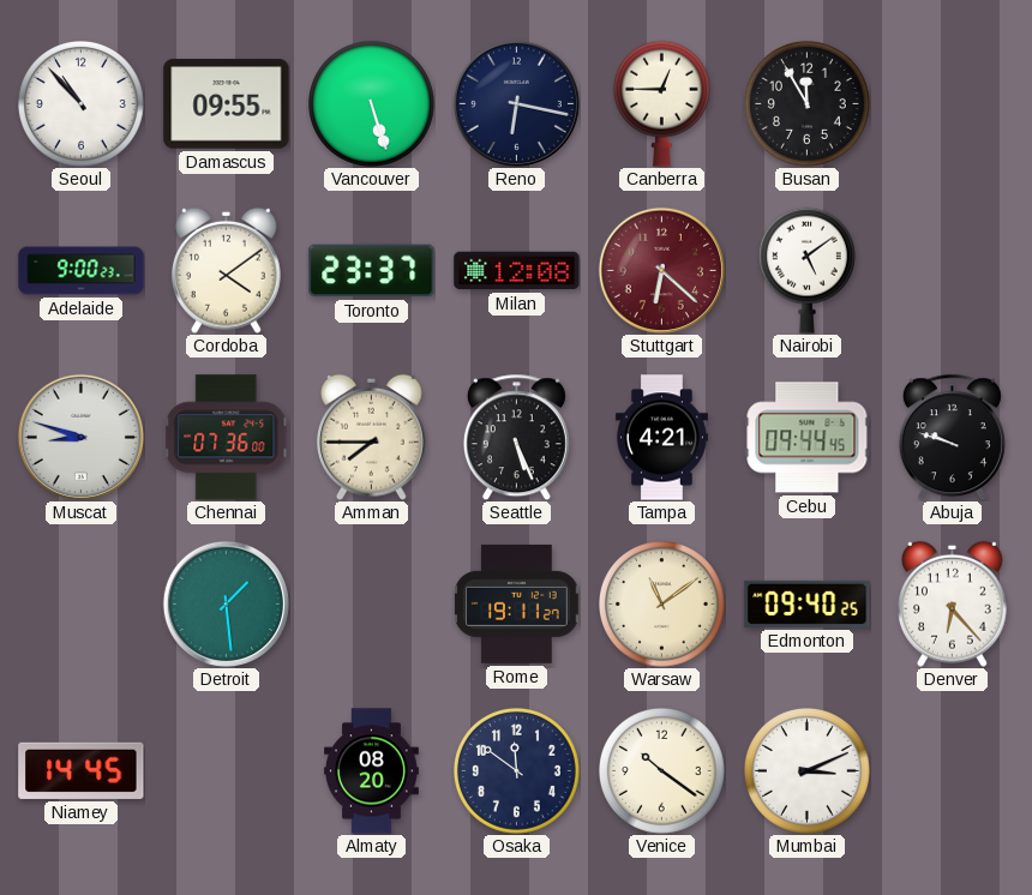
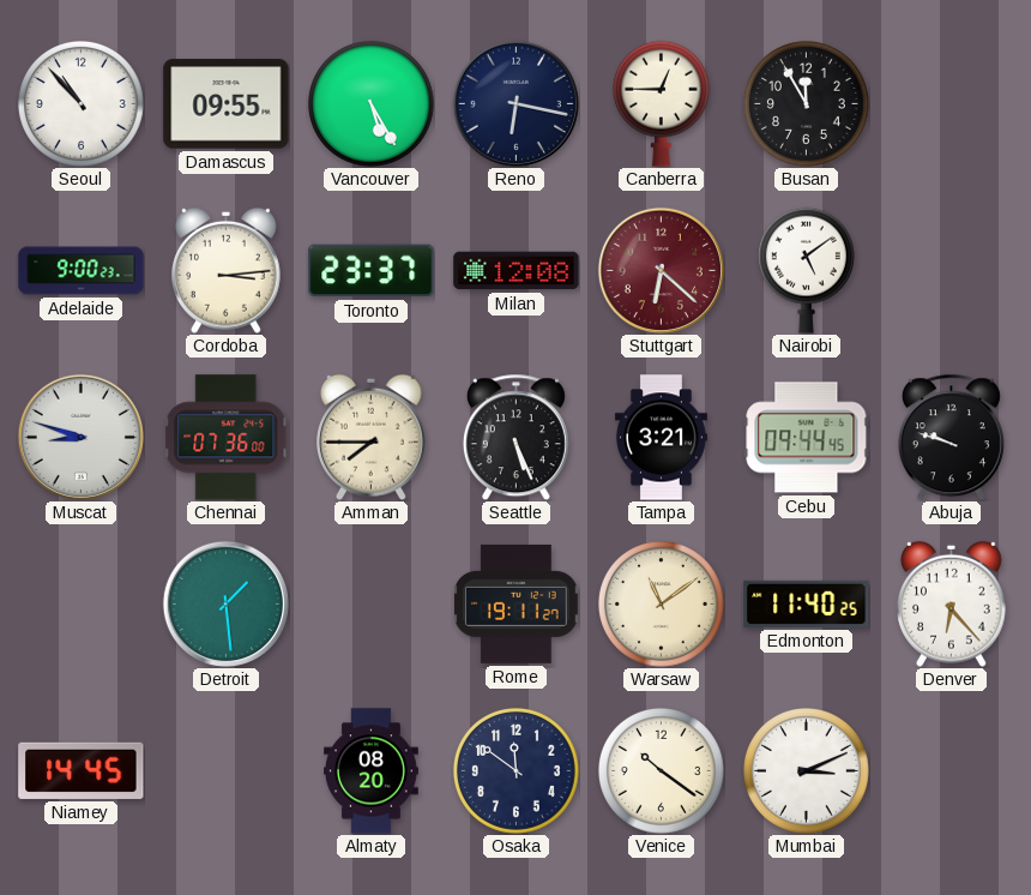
Vancouver: 5:27 -> 5:25 (370, 103)
Cordoba: 4:09 -> 3:14 (227, 270)
Tampa: 4:21 -> 3:21 (661, 438)
Edmonton: 09:40 -> 11:40 (807, 603)
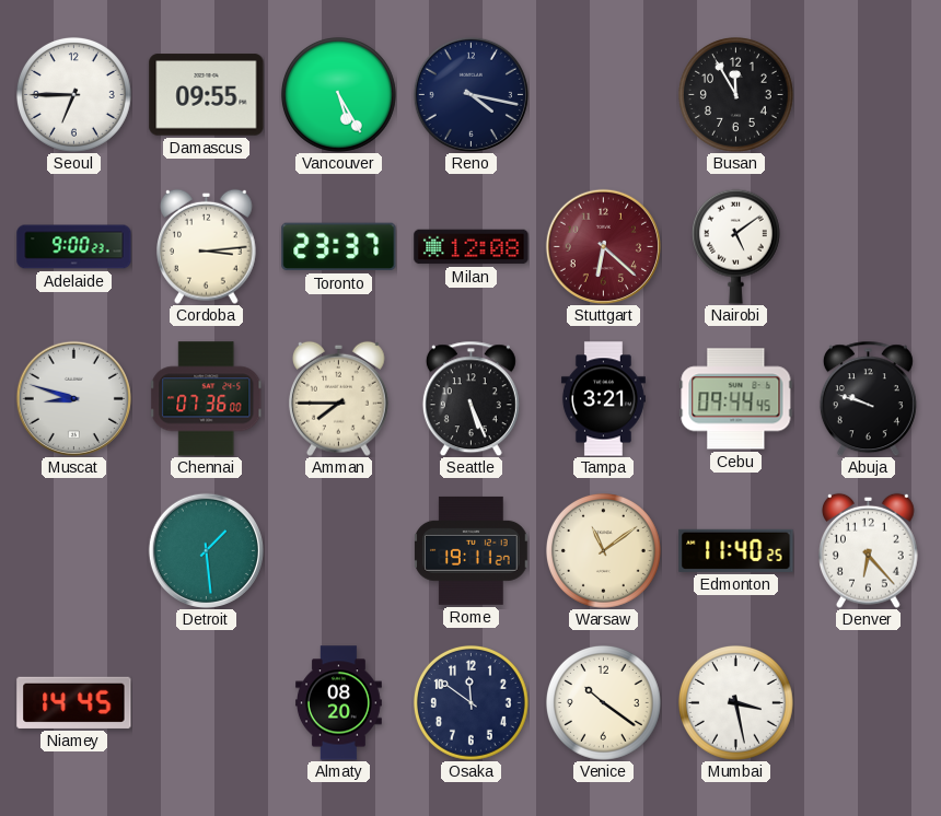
Seoul: 10:53 -> 6:45 (73, 94)
Reno: 6:17 -> 4:17 (471, 94)
Canberra: 12:45 -> none (661, 103)
Mumbai: 3:11 -> 3:28 (735, 702)
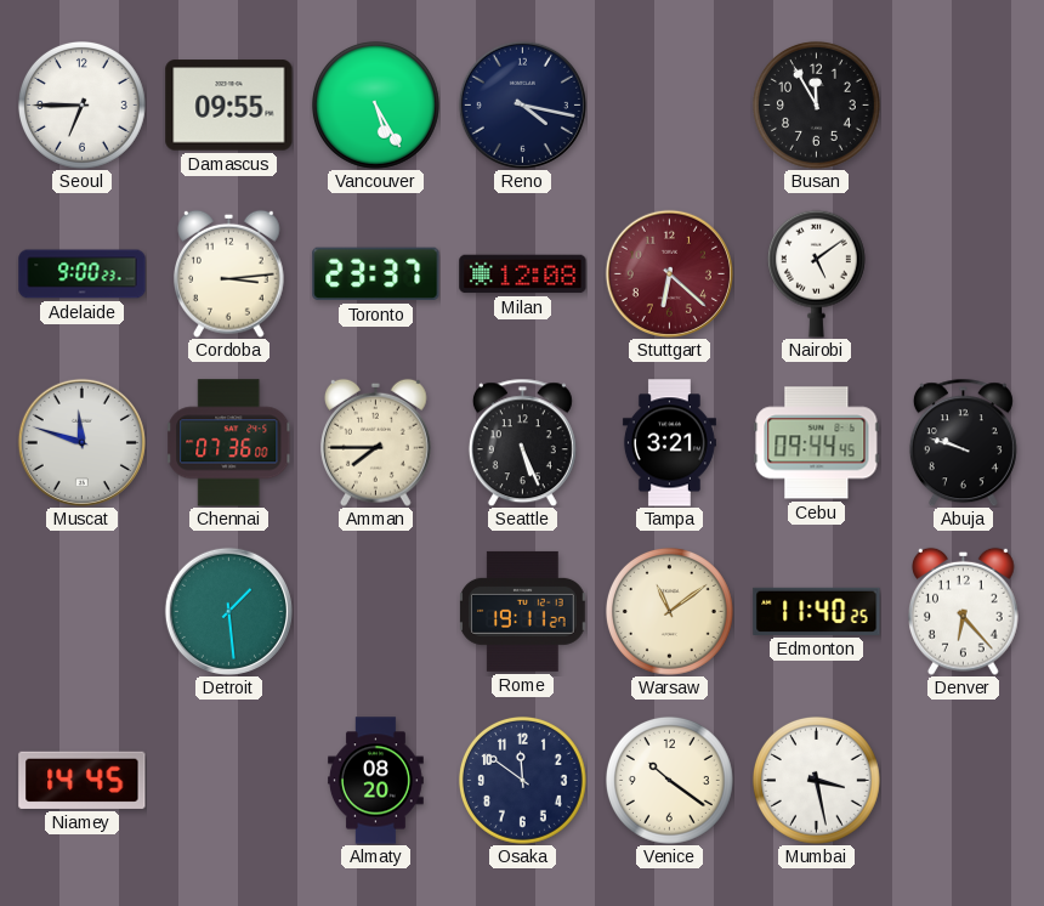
Muscat: 8:48 -> 11:48 (81, 442)
